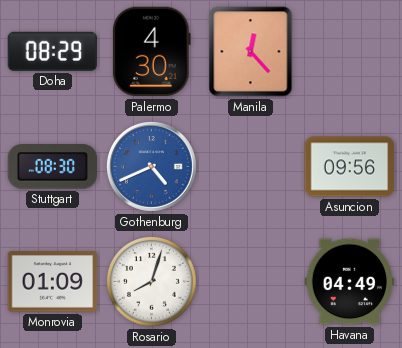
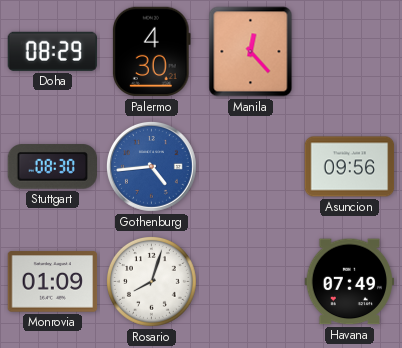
Gothenburg: 4:41 -> 4:44 (151, 166)
Havana: 04:49 -> 07:49 (350, 282)
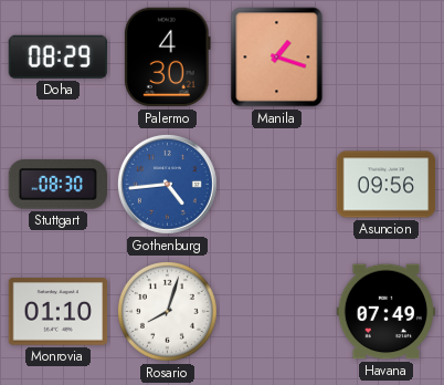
Manila: 12:23 -> 1:18 (277, 58)
Monrovia: 01:09 -> 01:10 (59, 312)
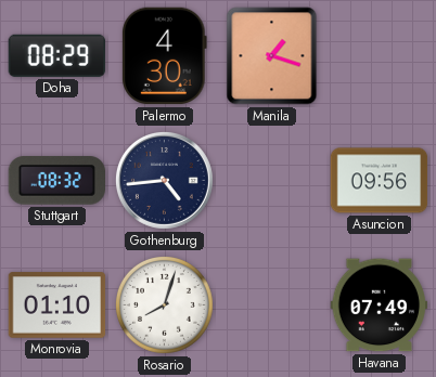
Stuttgart: 08:30 -> 08:32 (56, 181)
Gothenburg dial: blue -> navy (164, 180)
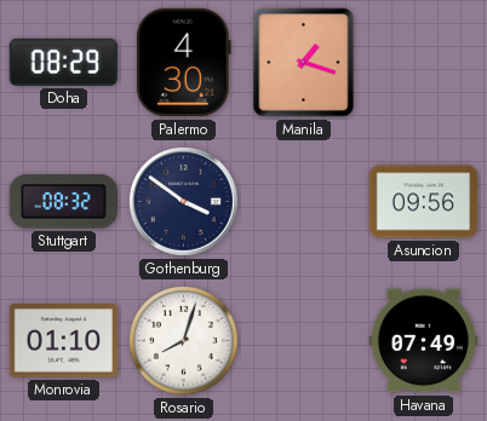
Gothenburg: 4:44 -> 3:51 (183, 201)
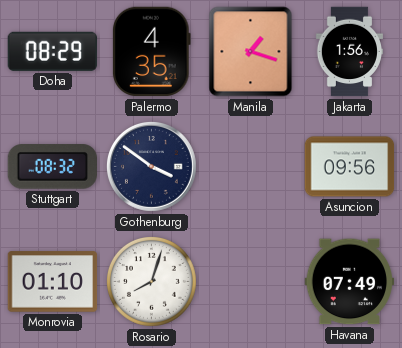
Palermo: 4:30 -> 4:35 (151, 52)
Jakarta: none -> 1:56 (349, 52)
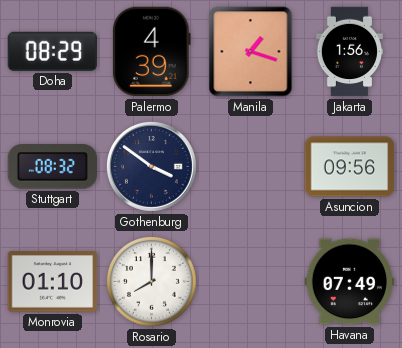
Palermo: 4:35 -> 4:39 (151, 52)
Rosario: 8:03 -> 8:00 (152, 282)
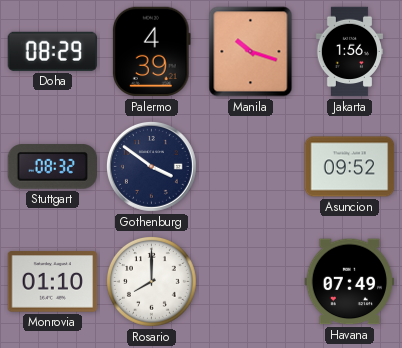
Manila: 1:18 -> 10:18 (251, 52)
Asuncion: 09:56 -> 09:52 (350, 167)
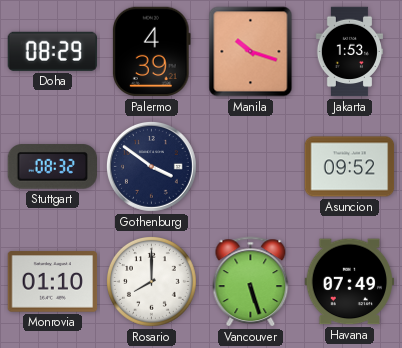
Jakarta: 1:56 -> 1:53 (349, 52)
Vancouver: none -> 5:27 (251, 282)
